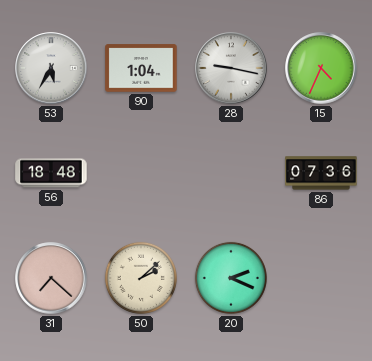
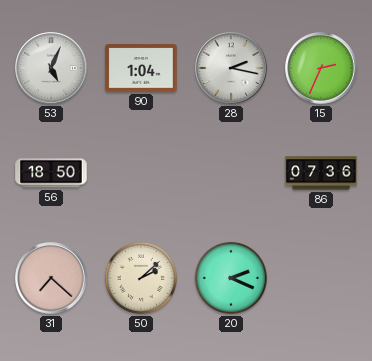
53: 5:35 -> 5:04 (51, 68)
28: 9:17 -> 2:17 (231, 68)
15: 4:34 -> 2:34 (321, 68)
56: 18:48 -> 18:50 (51, 173)
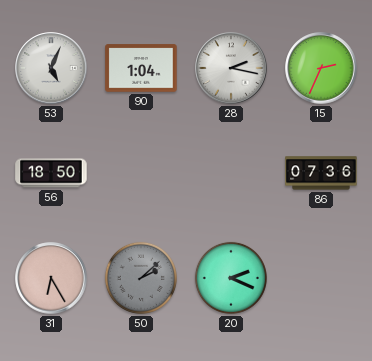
31: 7:22 -> 6:25 (51, 278)
50 dial: cream -> grey (141, 278)
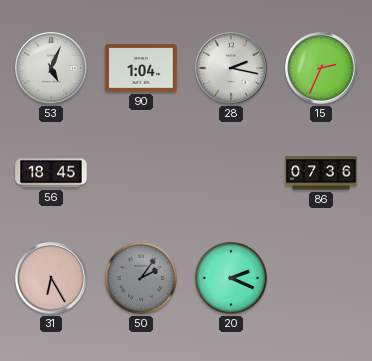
56: 18:50 -> 18:45 (51, 173)
50: 2:08 -> 2:06 (141, 278)
